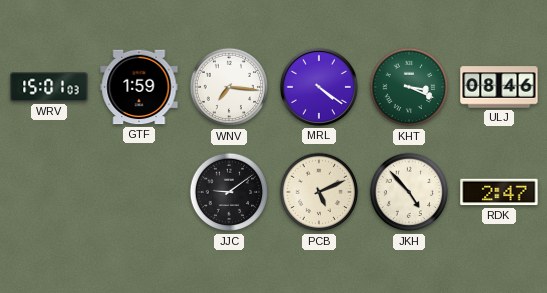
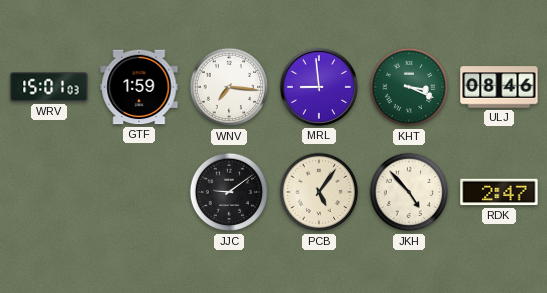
MRL: 4:21 -> 8:59 (319, 87)
PCB: 5:11 -> 5:06 (319, 192)
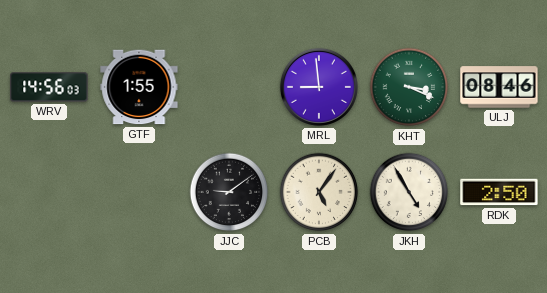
WRV: 15:01 -> 14:56 (49, 87)
GTF: 1:59 -> 1:55 (139, 87)
WNV: 7:16 -> none (229, 87)
JKH: 4:53 -> 4:55 (409, 192)
RDK: 2:47 -> 2:50 (499, 192)
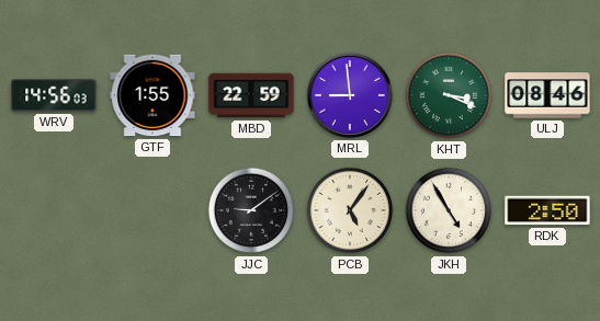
MBD: none -> 22:59 (251, 95)
